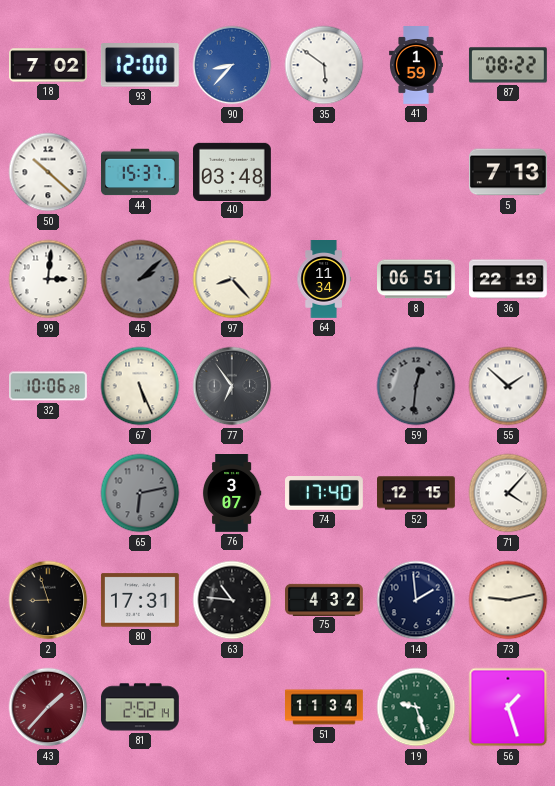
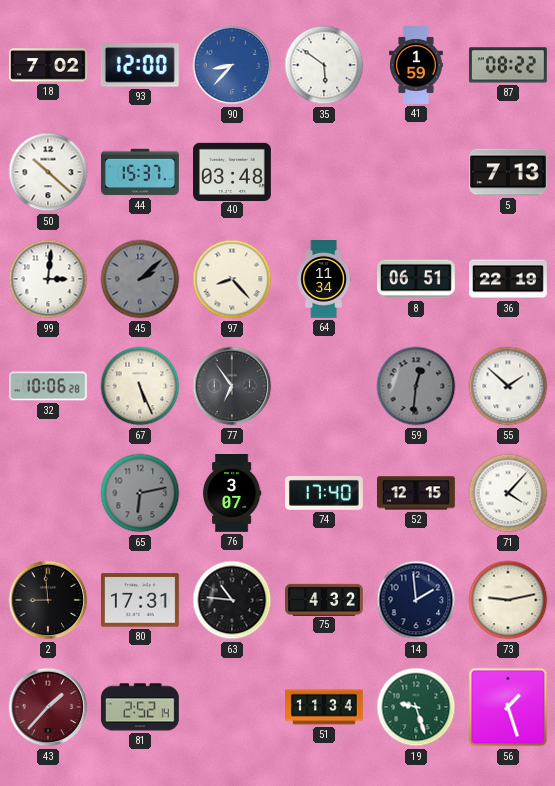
2: 8:57 -> 8:59 (48, 600)
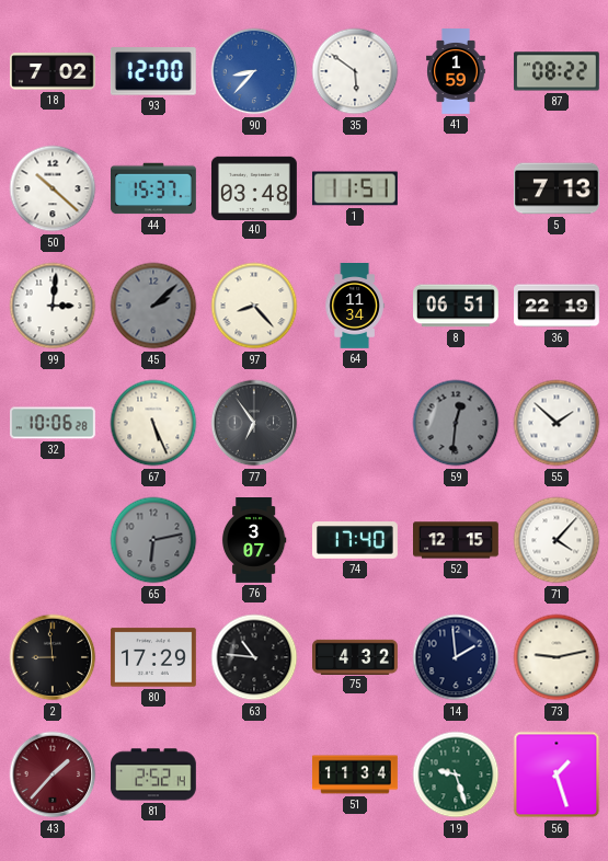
1: none -> 11:51 (355, 188)
80: 17:31 -> 17:29 (153, 657)
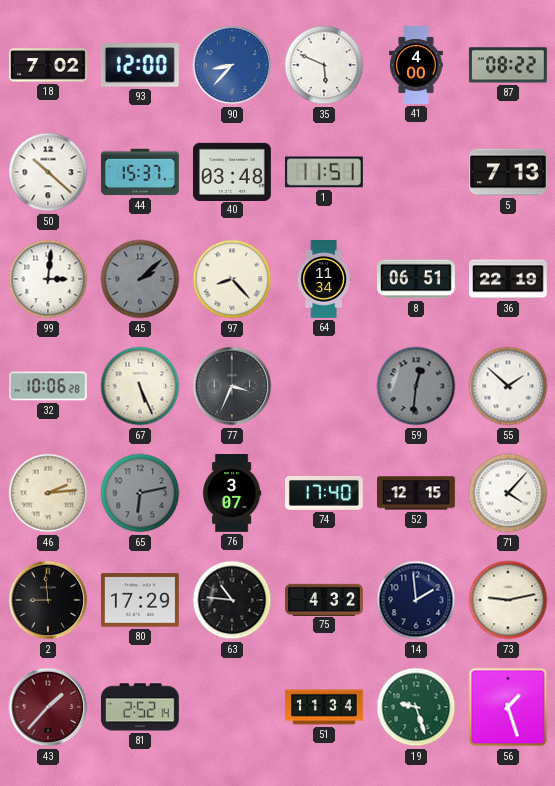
35: 5:51 -> 5:49 (324, 65)
41: 1:59 -> 4:00 (416, 65)
77: 6:54 -> 3:34 (232, 386)
46: none -> 2:14 (48, 493)
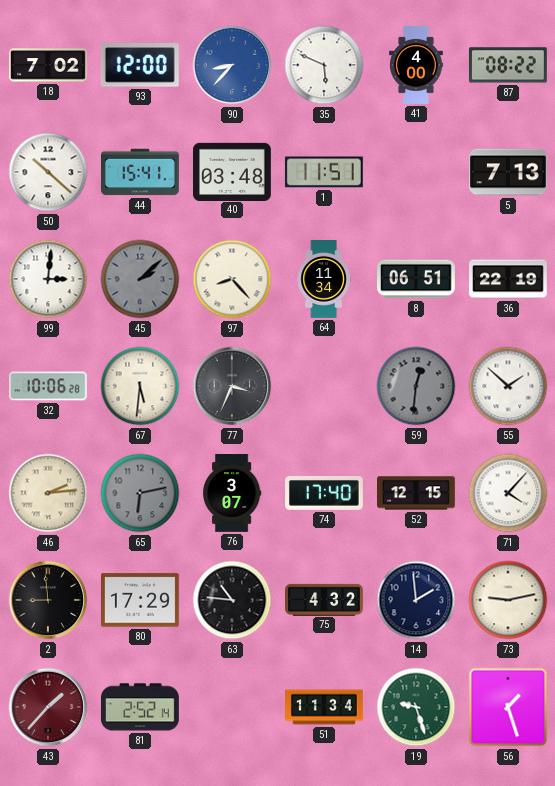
44: 15:37 -> 15:41 (141, 172)
67: 5:26 -> 5:31 (140, 386)
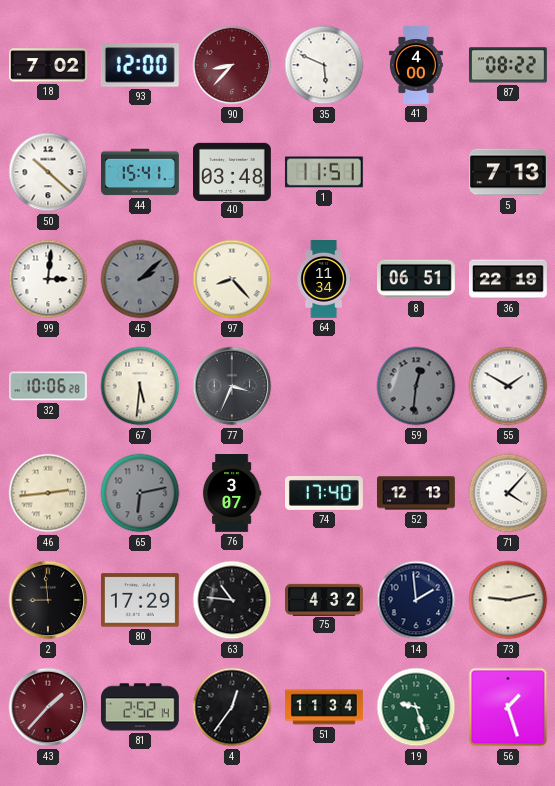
90 dial: blue -> burgundy (232, 65)
55: 1:52 -> 1:50 (508, 386)
46: 2:14 -> 2:44 (48, 493)
52: 12:15 -> 12:13 (417, 493)
4: none -> 12:36 (232, 707)
